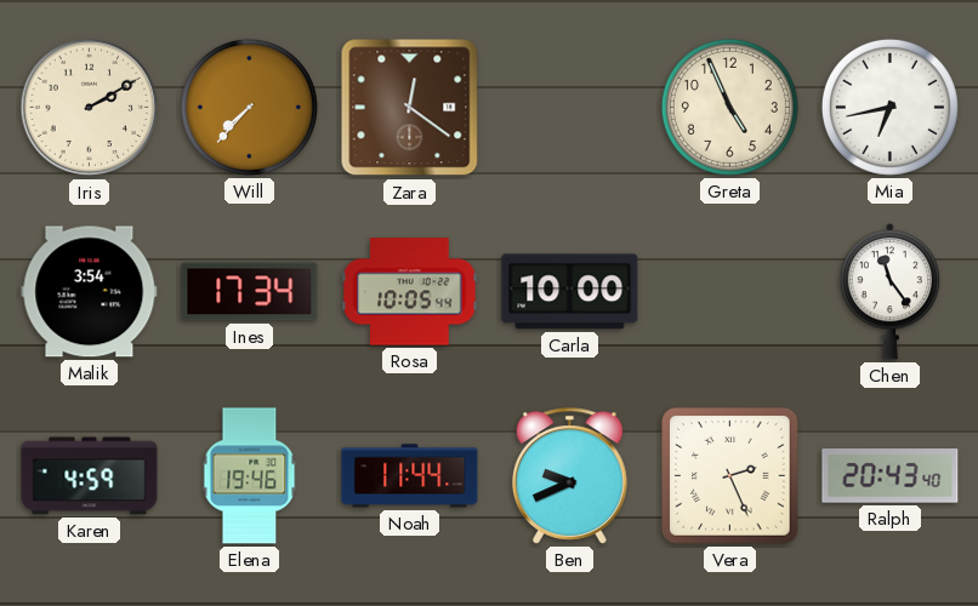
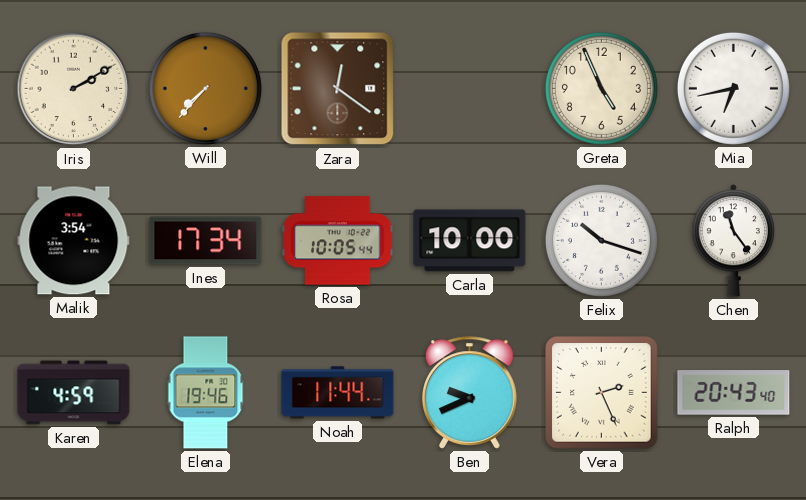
Felix: none -> 10:18 (601, 240)
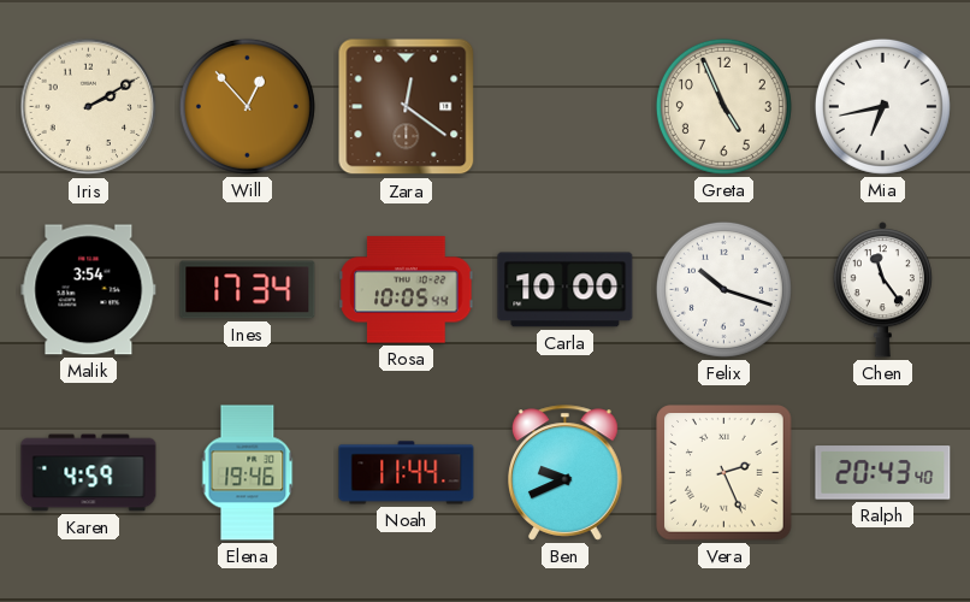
Will: 7:37 -> 12:53 (247, 106)
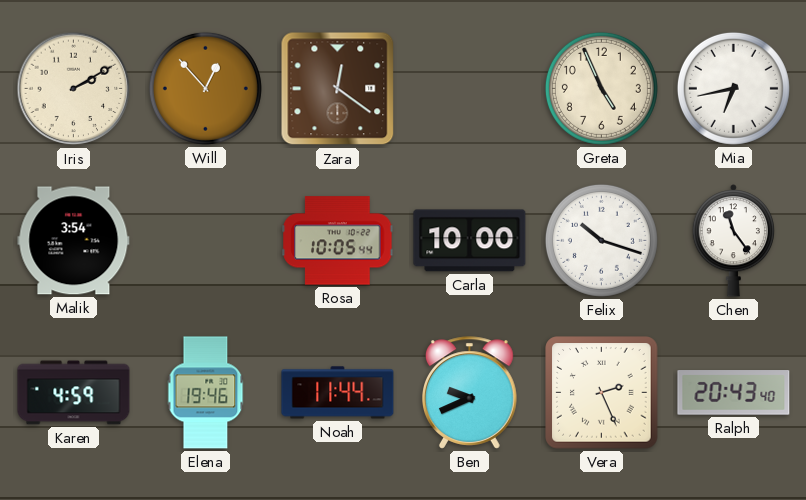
Ines: 17:34 -> none (248, 290)
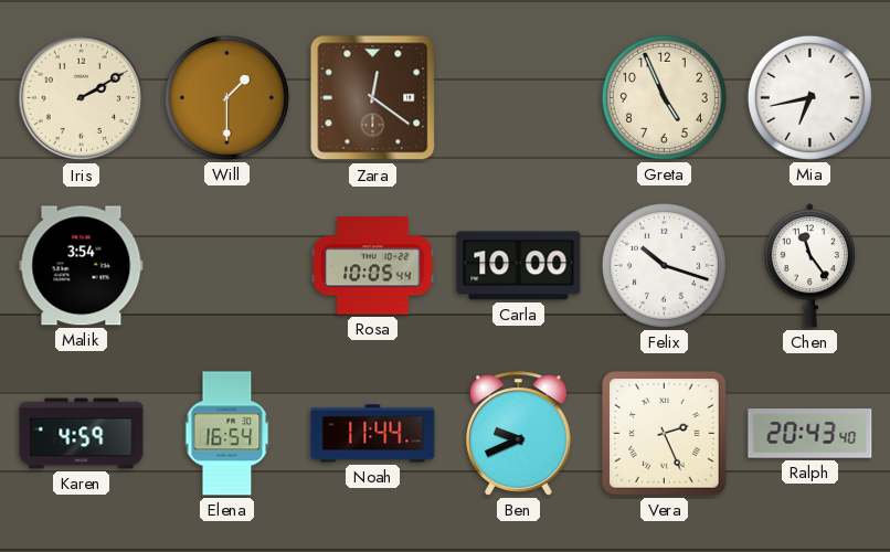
Will: 12:53 -> 1:30 (226, 97)
Elena: 19:46 -> 16:54 (227, 434)
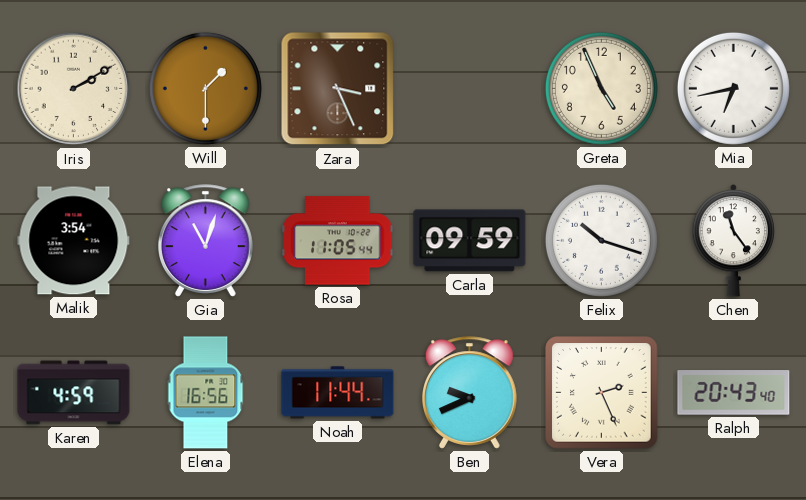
Zara: 12:21 -> 3:26 (338, 89)
Gia: none -> 11:03 (206, 241)
Rosa: 10:05 -> 11:05 (338, 241)
Carla: 10:00 -> 09:59 (470, 241)
Elena: 16:54 -> 16:56 (206, 393)
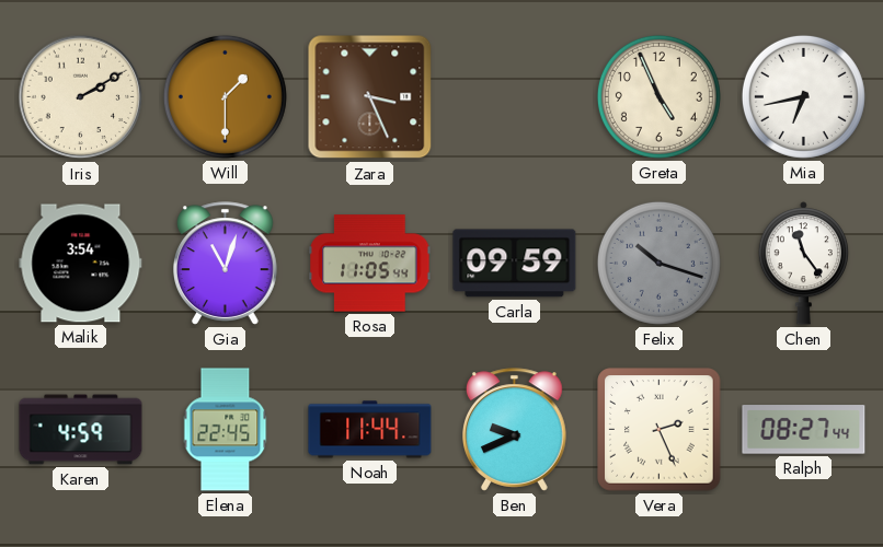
Felix dial: white -> grey (658, 263)
Elena: 16:56 -> 22:45 (226, 430)
Ralph: 20:43 -> 08:27 (804, 430)
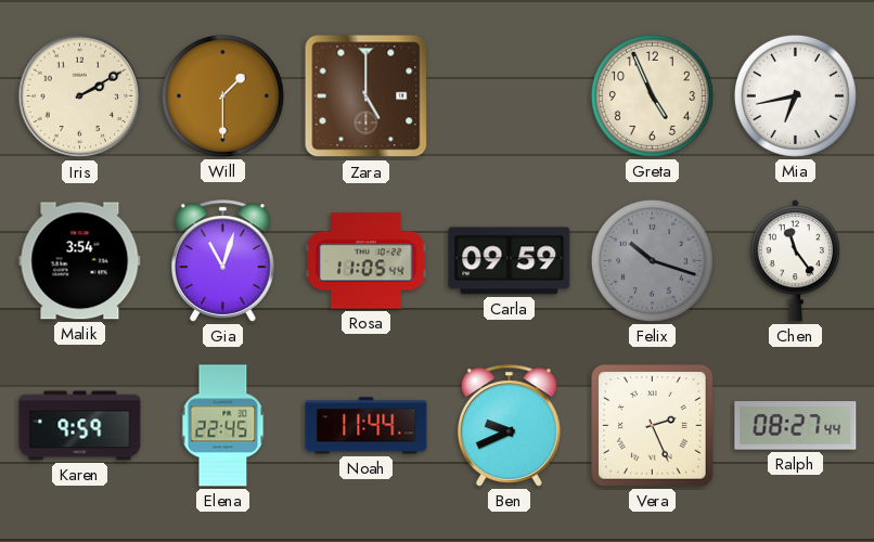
Zara: 3:26 -> 5:00 (367, 96)
Karen: 4:59 -> 9:59 (80, 426)
